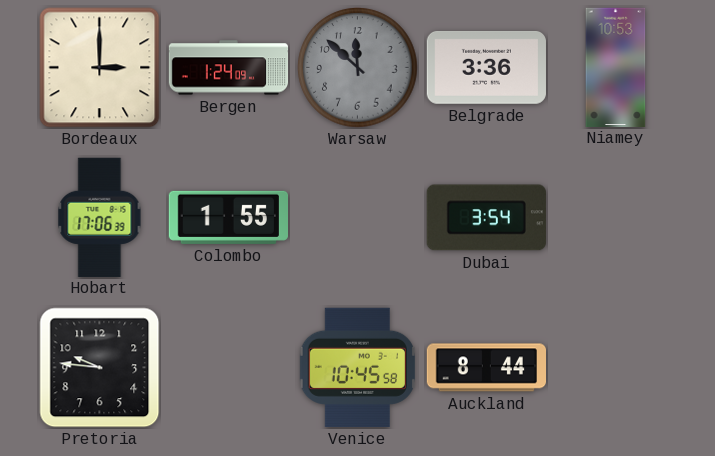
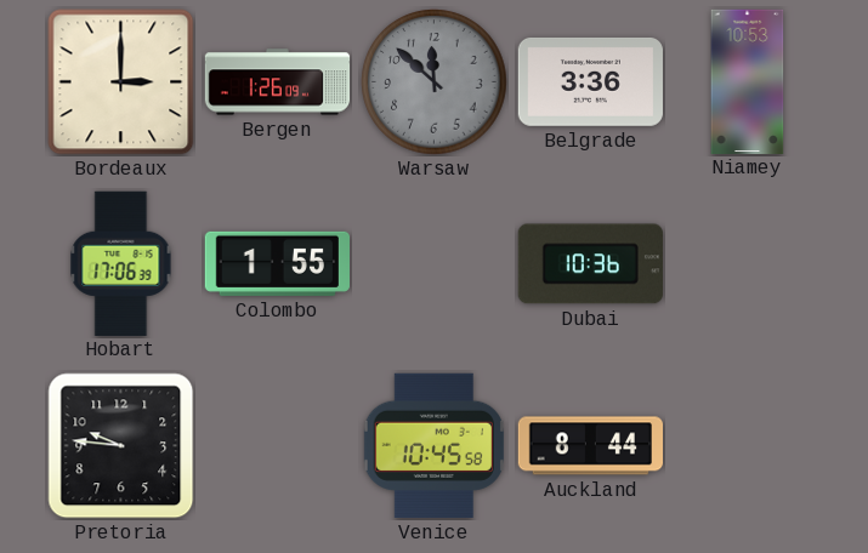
Bergen: 1:24 -> 1:26 (278, 82)
Dubai: 3:54 -> 10:36 (590, 264)
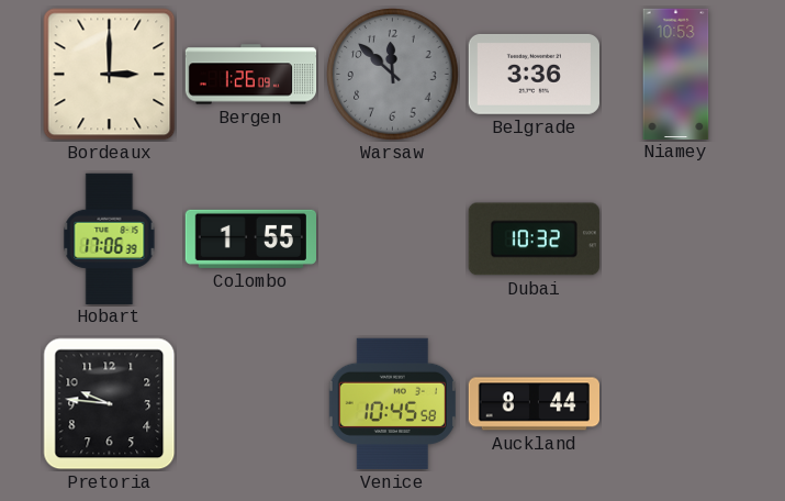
Dubai: 10:36 -> 10:32 (534, 240)
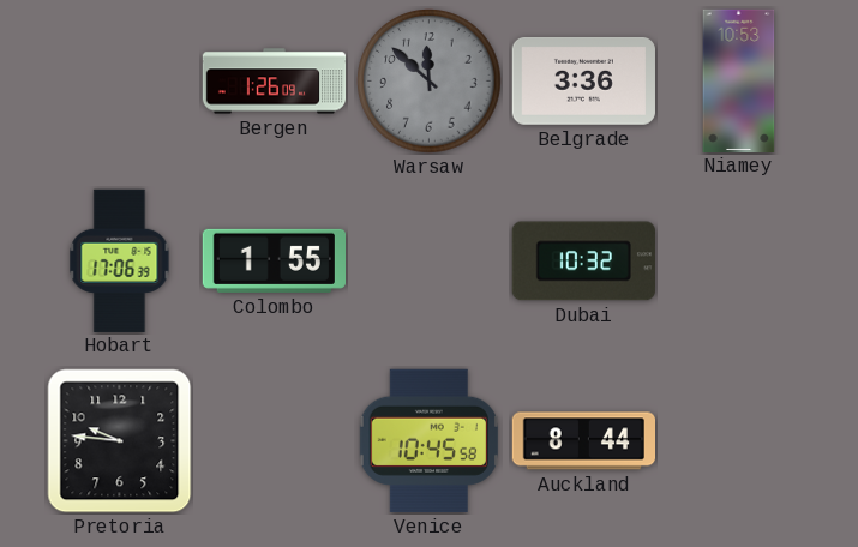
Bordeaux: 3:00 -> none (110, 75)
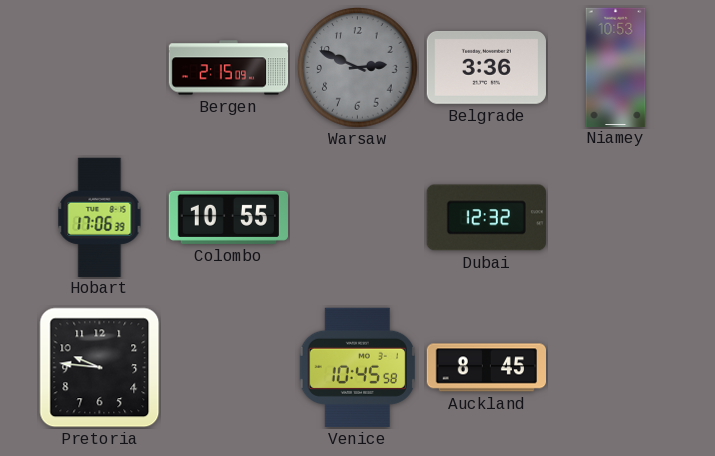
Bergen: 1:26 -> 2:15 (229, 68)
Warsaw: 11:52 -> 2:49 (358, 68)
Colombo: 1:55 -> 10:55 (228, 217)
Dubai: 10:32 -> 12:32 (486, 218)
Auckland: 8:44 -> 8:45 (486, 368)
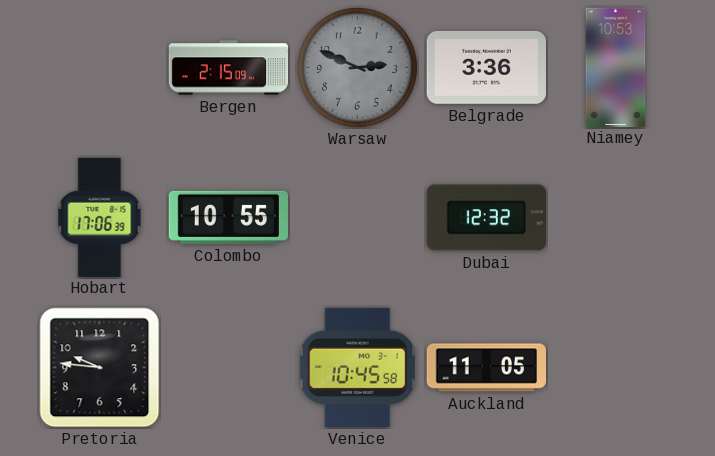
Auckland: 8:45 -> 11:05 (486, 368)
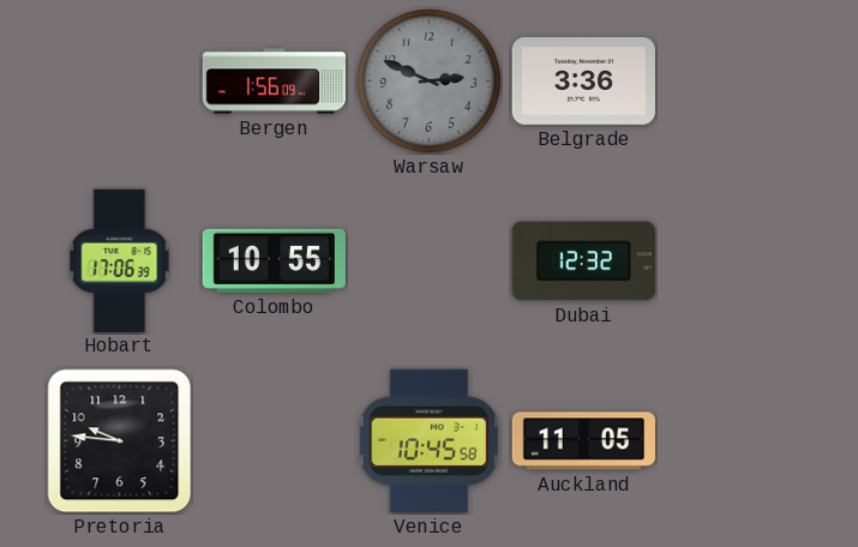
Bergen: 2:15 -> 1:56 (275, 82)
Niamey: 10:53 -> none (616, 67)
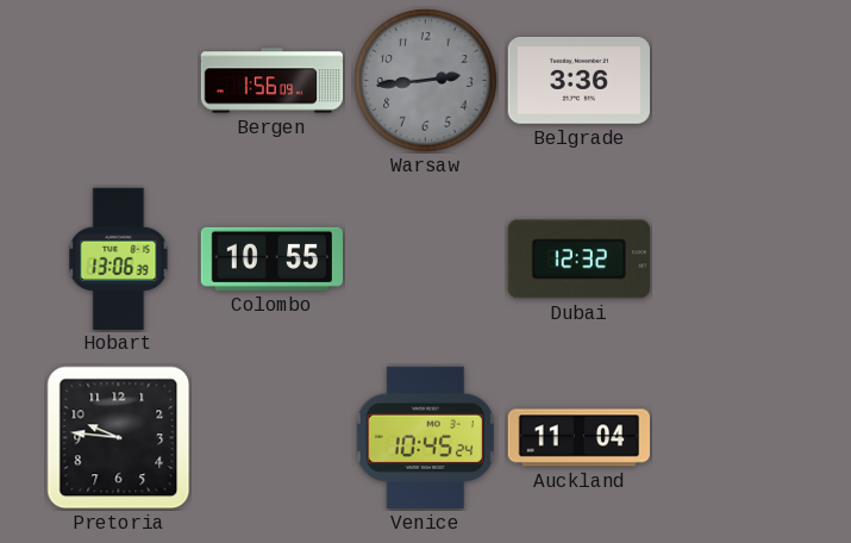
Warsaw: 2:49 -> 2:44 (426, 81)
Hobart: 17:06 -> 13:06 (119, 258)
Venice: 10:45:58 -> 10:45:24 (425, 437)
Auckland: 11:05 -> 11:04 (578, 438)
